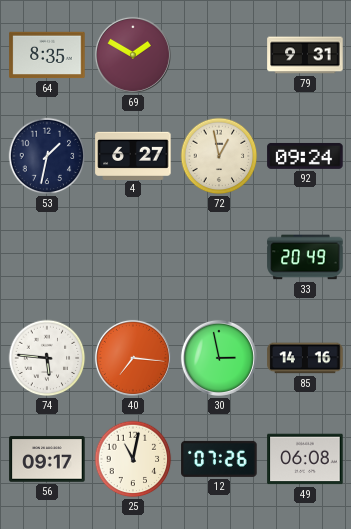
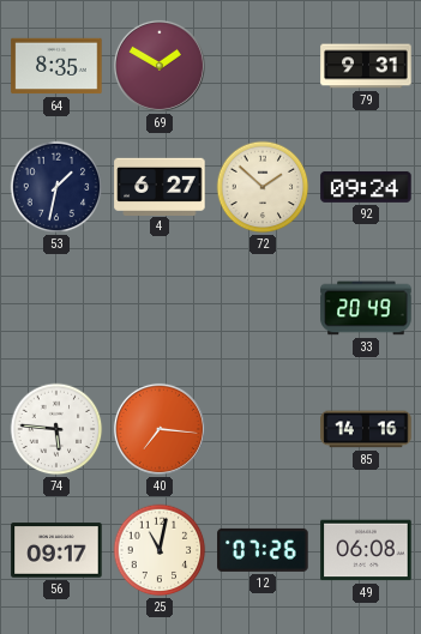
72: 12:58 -> 1:52 (263, 187)
30: 2:58 -> none (219, 358)
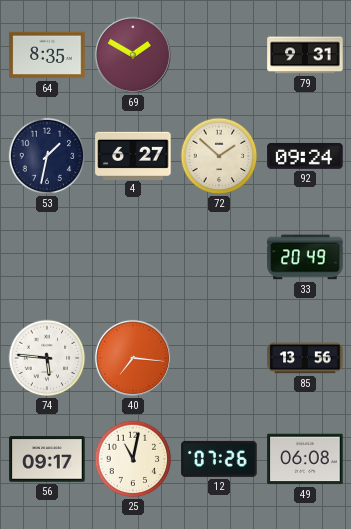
85: 14:16 -> 13:56 (305, 358)
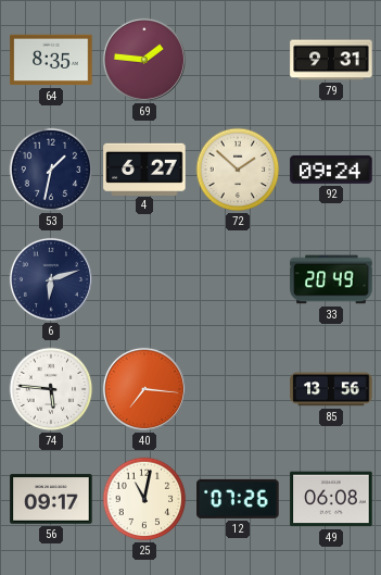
69: 1:50 -> 1:46 (144, 60)
6: none -> 6:12 (51, 279)
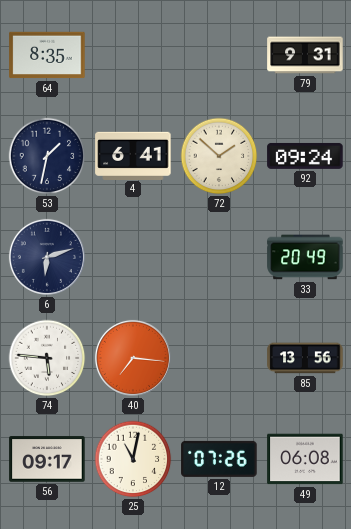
69: 1:46 -> none (144, 60)
4: 6:27 -> 6:41 (133, 155)
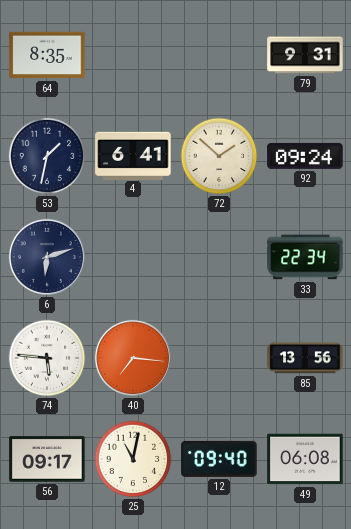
33: 20:49 -> 22:34 (305, 257)
12: 07:26 -> 09:40 (219, 459)
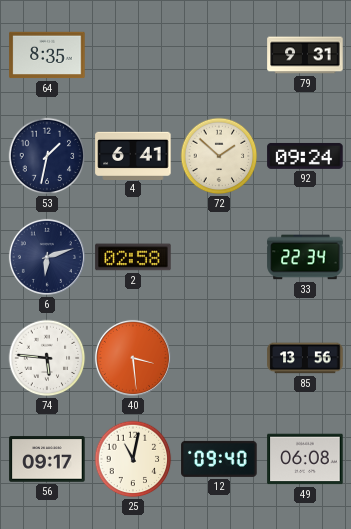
2: none -> 02:58 (133, 257)
40: 7:16 -> 3:29 (133, 358)
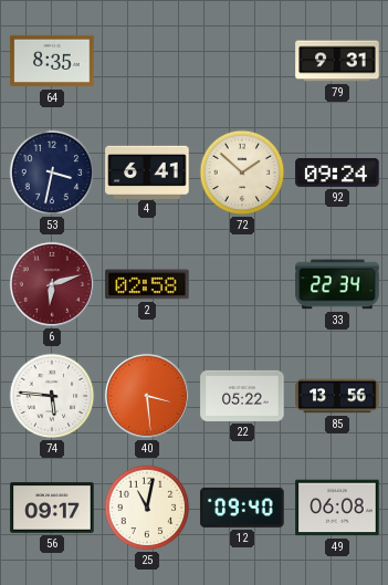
53: 1:32 -> 3:32 (52, 173)
6 dial: navy -> burgundy (52, 284)
22: none -> 05:22 (242, 396)
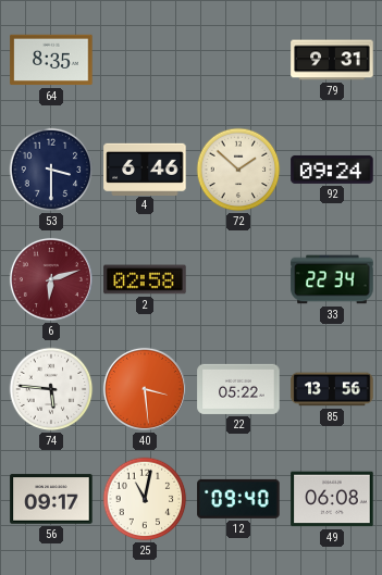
53: 3:32 -> 3:30 (51, 170)
4: 6:41 -> 6:46 (145, 168)
